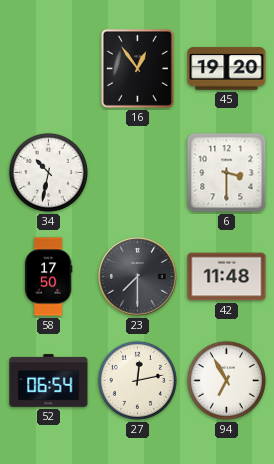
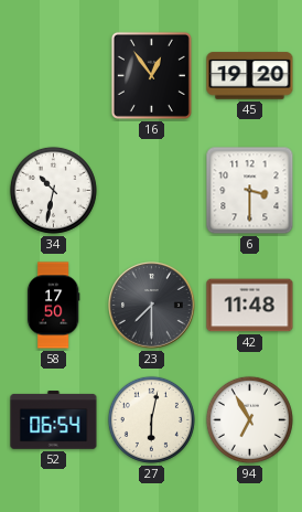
27: 12:13 -> 6:02 (151, 419)
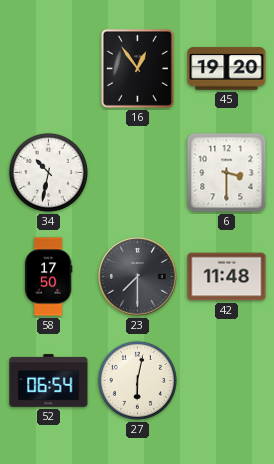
94: 6:55 -> none (249, 419)
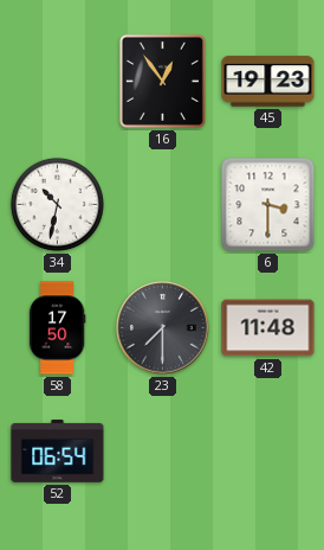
45: 19:20 -> 19:23 (268, 82)
27: 6:02 -> none (137, 380)
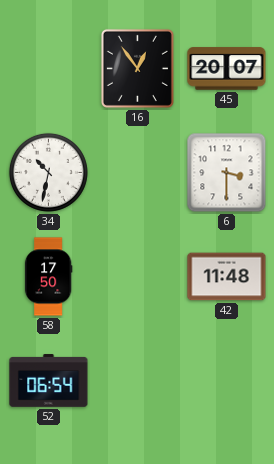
45: 19:23 -> 20:07 (227, 69)
23: 7:30 -> none (163, 328)
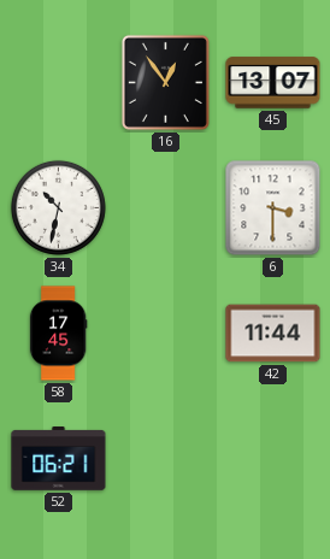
45: 20:07 -> 13:07 (273, 83)
58: 17:50 -> 17:45 (58, 334)
42: 11:48 -> 11:44 (273, 334)
52: 06:54 -> 06:21 (59, 459)
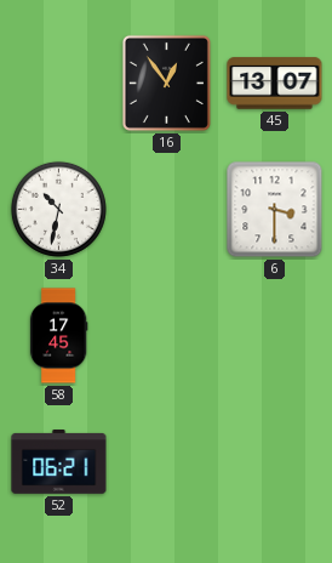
42: 11:44 -> none (273, 334)
